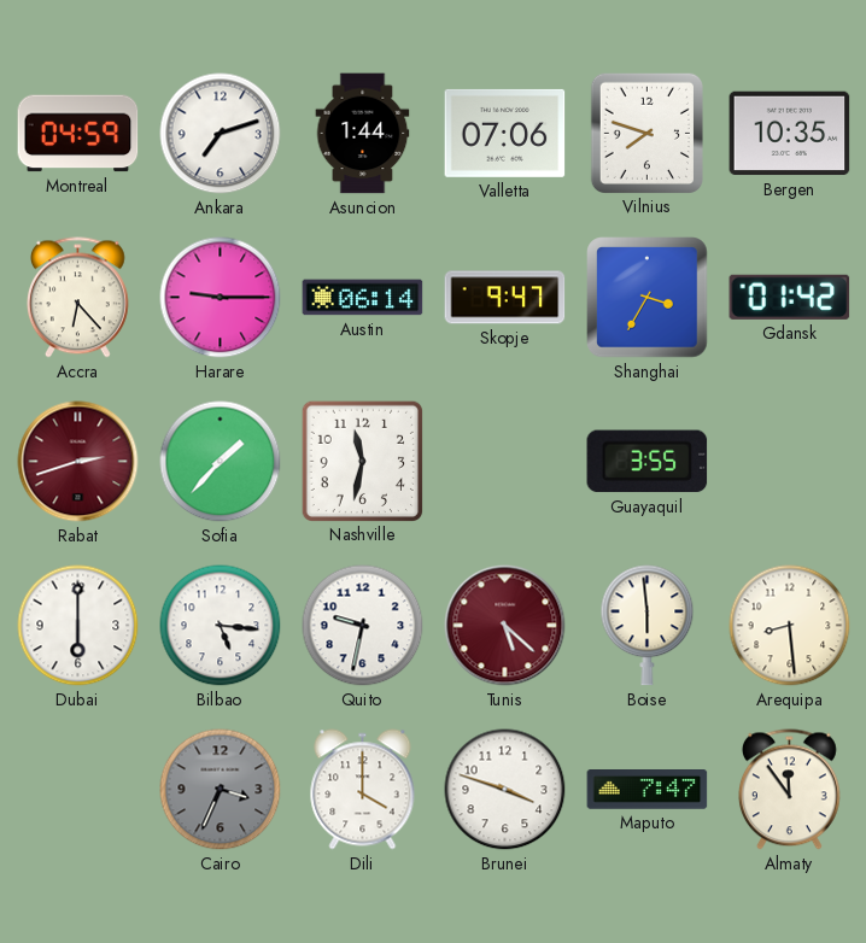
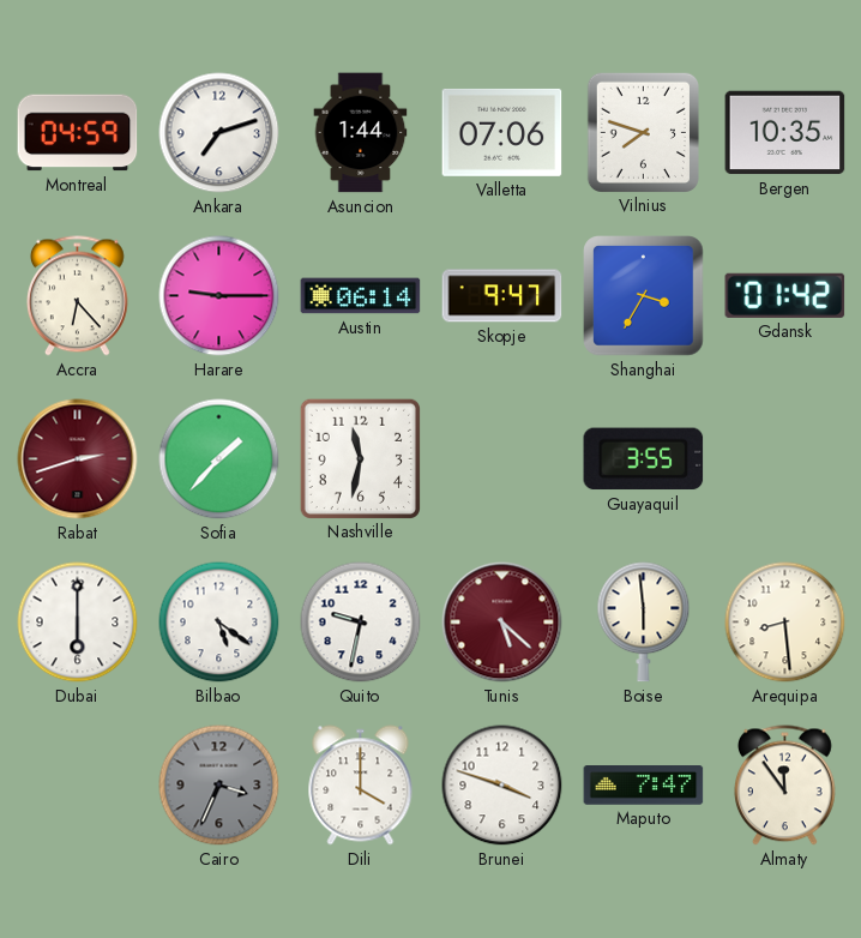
Bilbao: 5:16 -> 5:21 (219, 623)
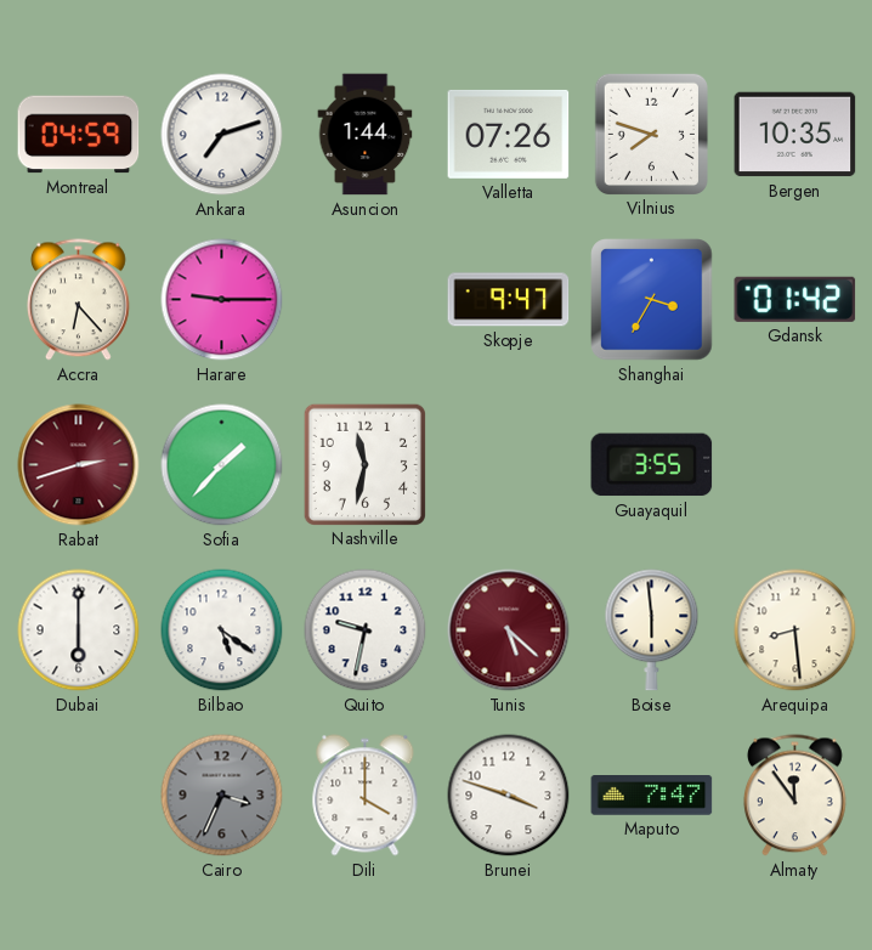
Valletta: 07:06 -> 07:26 (509, 134)
Austin: 06:14 -> none (361, 296)
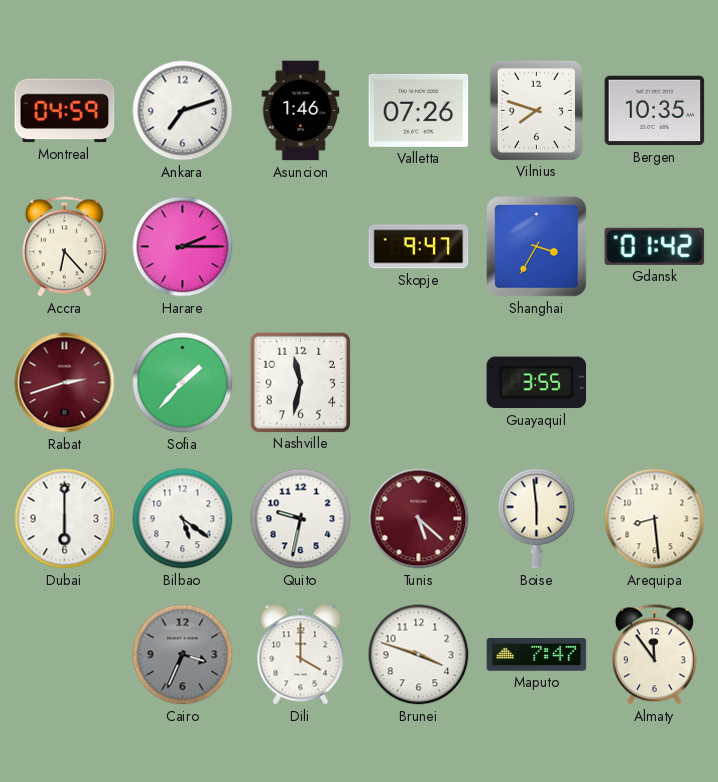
Asuncion: 1:44 -> 1:46 (301, 111)
Harare: 9:15 -> 2:15 (183, 247)
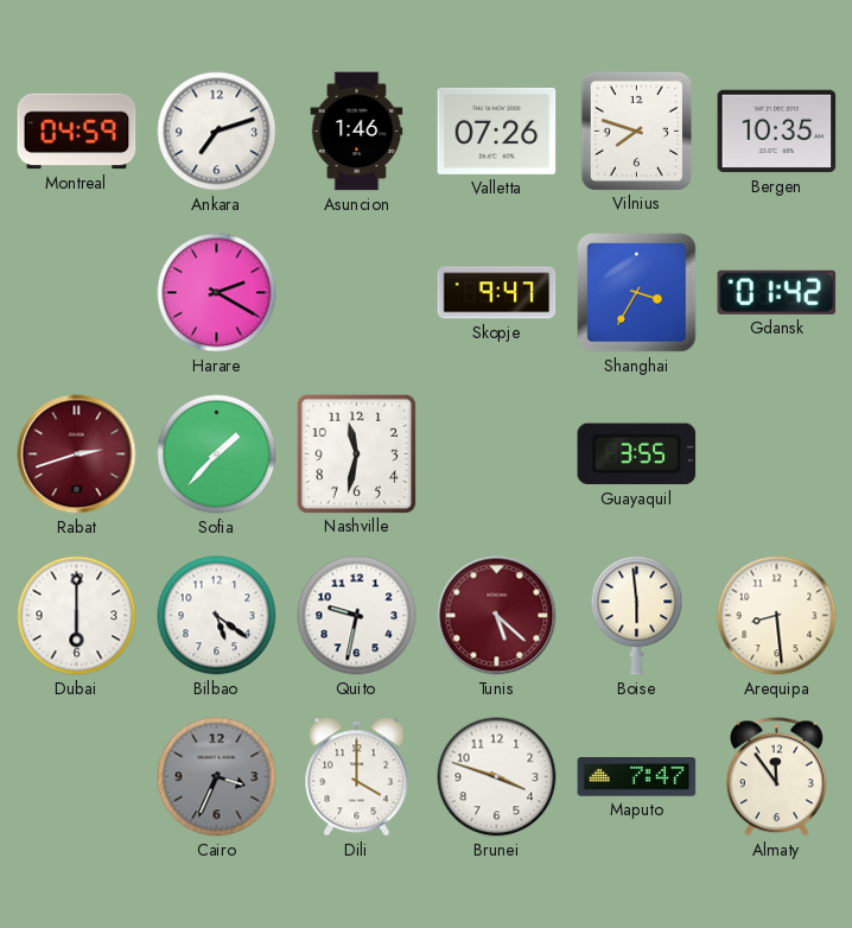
Accra: 6:23 -> none (64, 247)
Harare: 2:15 -> 2:20 (217, 293)
